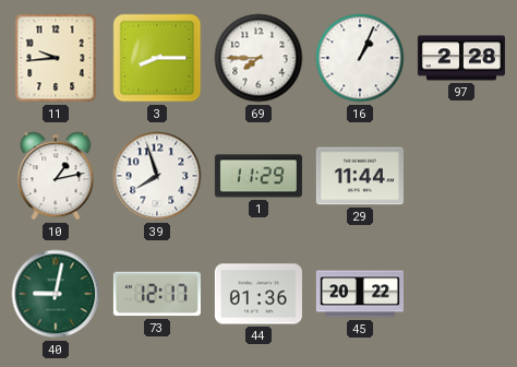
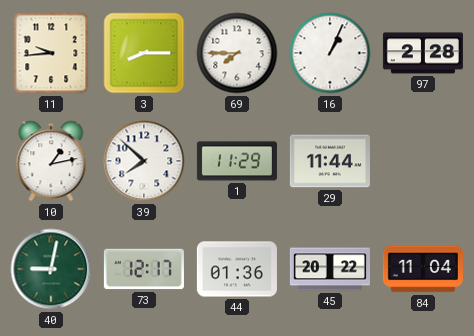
39: 7:57 -> 7:52 (144, 161)
84: none -> 11:04 (423, 269)
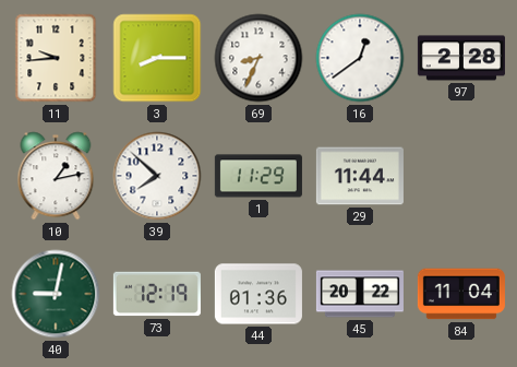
69: 7:45 -> 8:34 (258, 58)
16: 1:04 -> 12:39 (360, 58)
73: 12:17 -> 12:19 (157, 294)
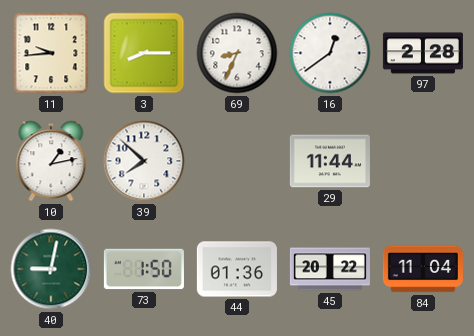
1: 11:29 -> none (258, 176)
73: 12:19 -> 1:50 (144, 269)
